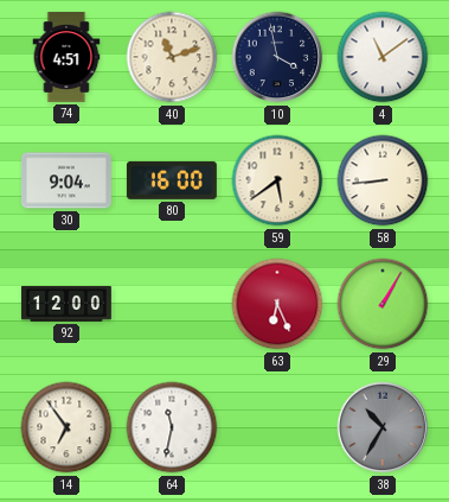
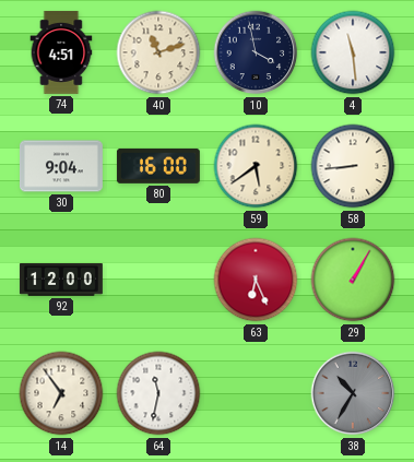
4: 11:09 -> 11:29 (353, 52)
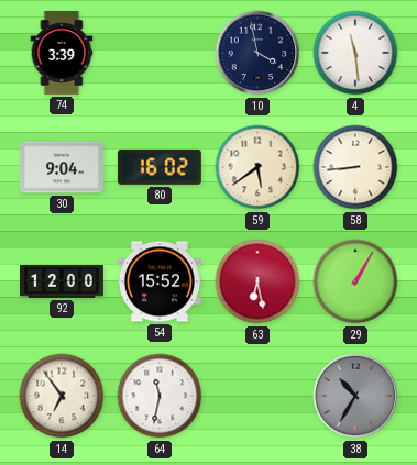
74: 4:51 -> 3:39 (62, 53)
40: 11:12 -> none (158, 52)
80: 16:00 -> 16:02 (160, 167)
54: none -> 15:52 (160, 281)
63: 6:26 -> 6:28 (257, 281)
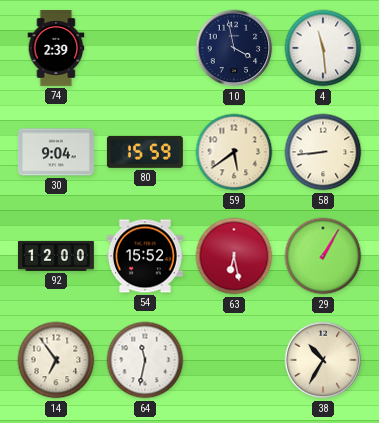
74: 3:39 -> 2:39 (56, 48)
80: 16:02 -> 15:59 (145, 152)
38 dial: grey -> cream (323, 360)
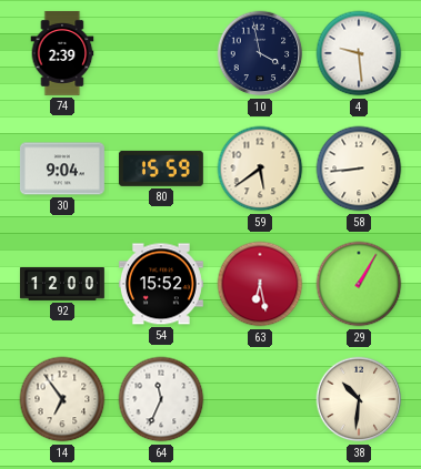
4: 11:29 -> 9:29 (359, 53)
64: 11:32 -> 11:34 (161, 399)
38: 10:35 -> 10:31 (359, 399)
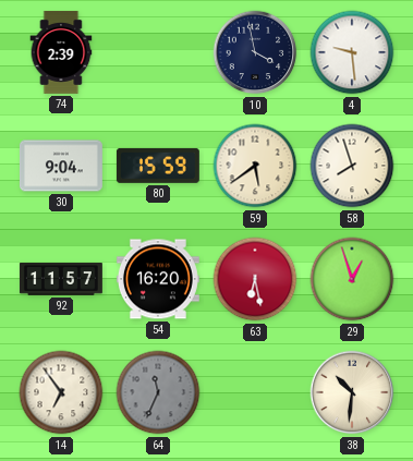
58: 8:44 -> 7:57 (352, 166)
92: 12:00 -> 11:57 (61, 280)
54: 15:52 -> 16:20 (158, 279)
29: 1:05 -> 12:57 (352, 279)
64 dial: white -> grey (158, 392)
